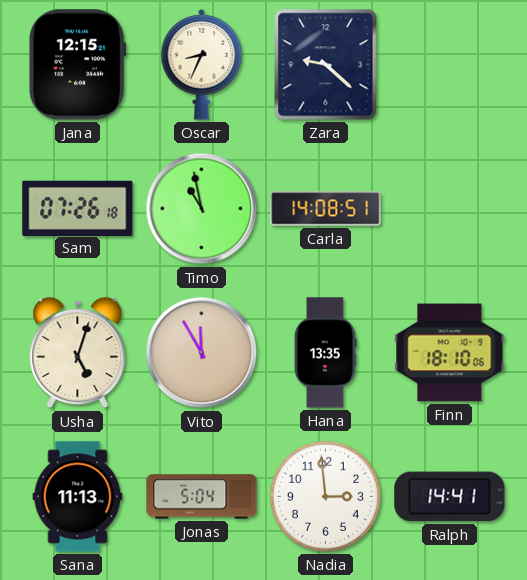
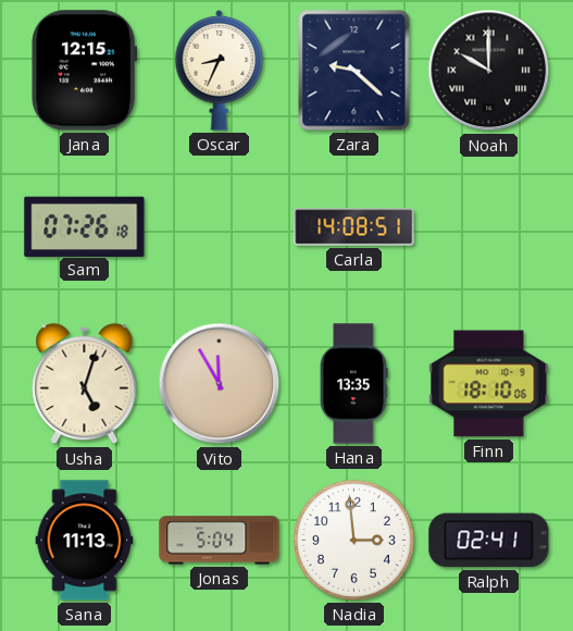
Noah: none -> 10:00 (489, 71)
Timo: 10:58 -> none (202, 209)
Ralph: 14:41 -> 02:41 (489, 541)
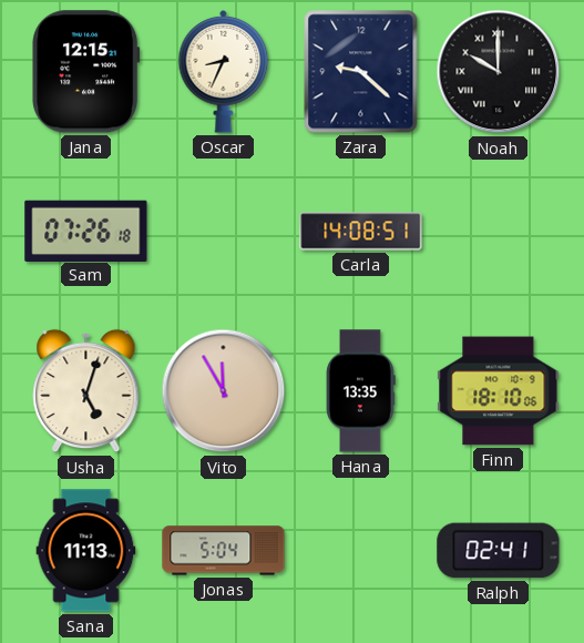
Nadia: 2:59 -> none (353, 540)
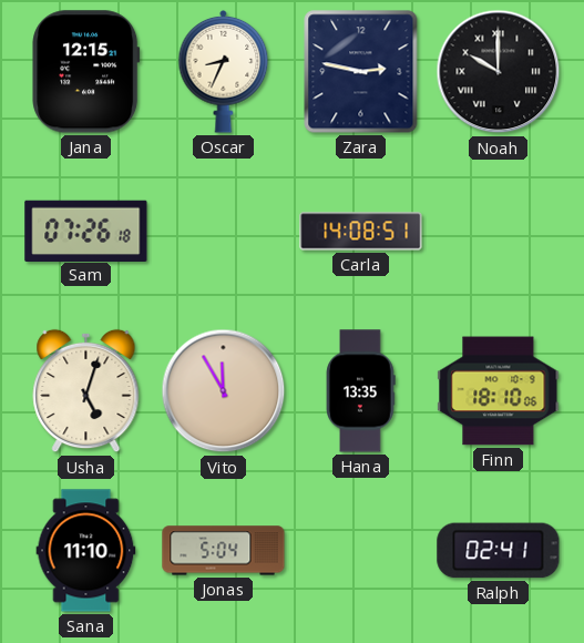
Zara: 9:22 -> 2:47 (361, 72)
Sana: 11:13 -> 11:10 (86, 551)
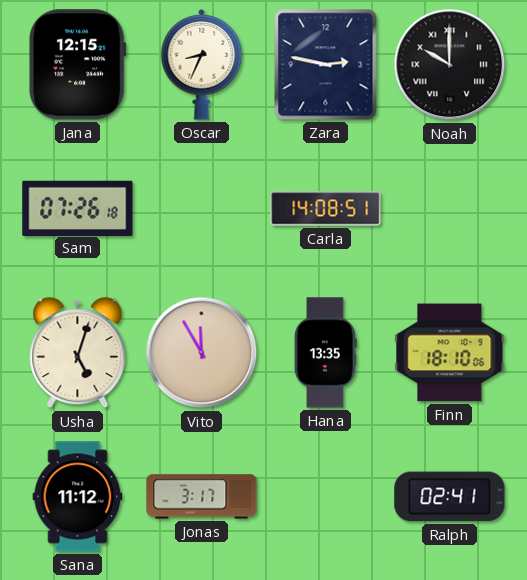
Sana: 11:10 -> 11:12 (78, 497)
Jonas: 5:04 -> 3:17 (202, 497)
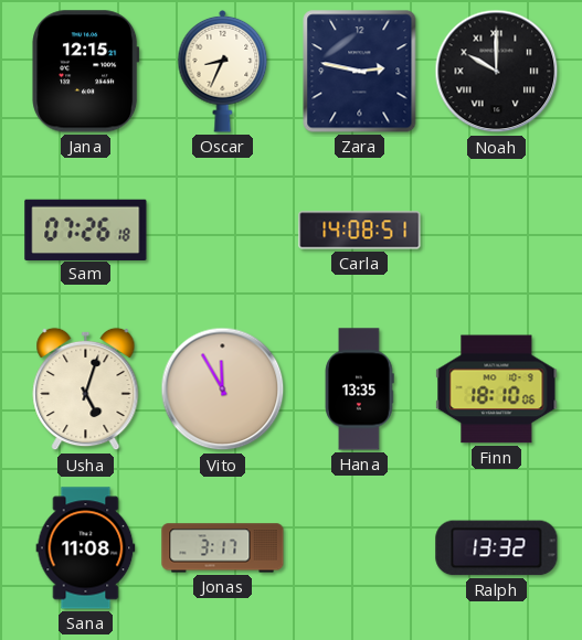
Sana: 11:12 -> 11:08 (86, 548)
Ralph: 02:41 -> 13:32 (497, 548)
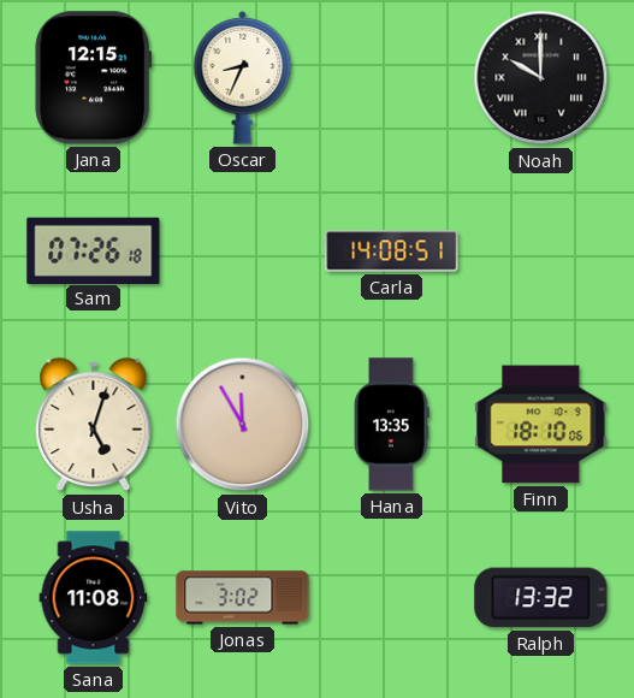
Zara: 2:47 -> none (360, 72)
Jonas: 3:17 -> 3:02 (243, 598)
